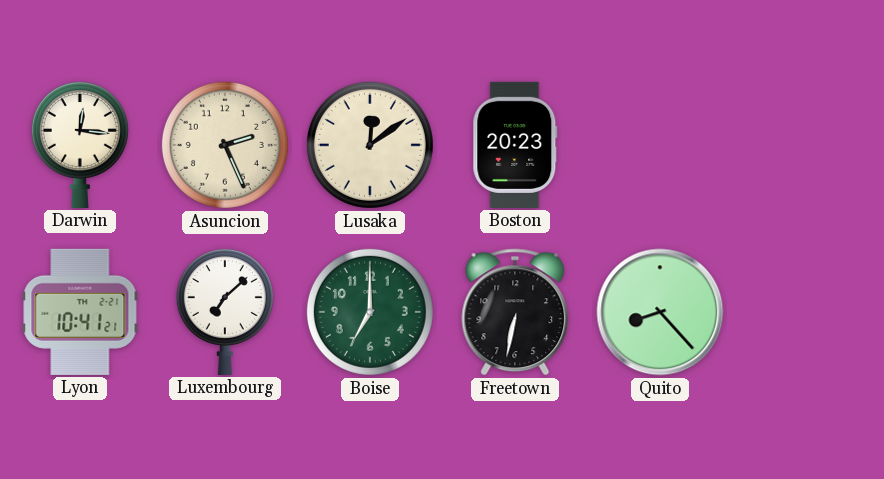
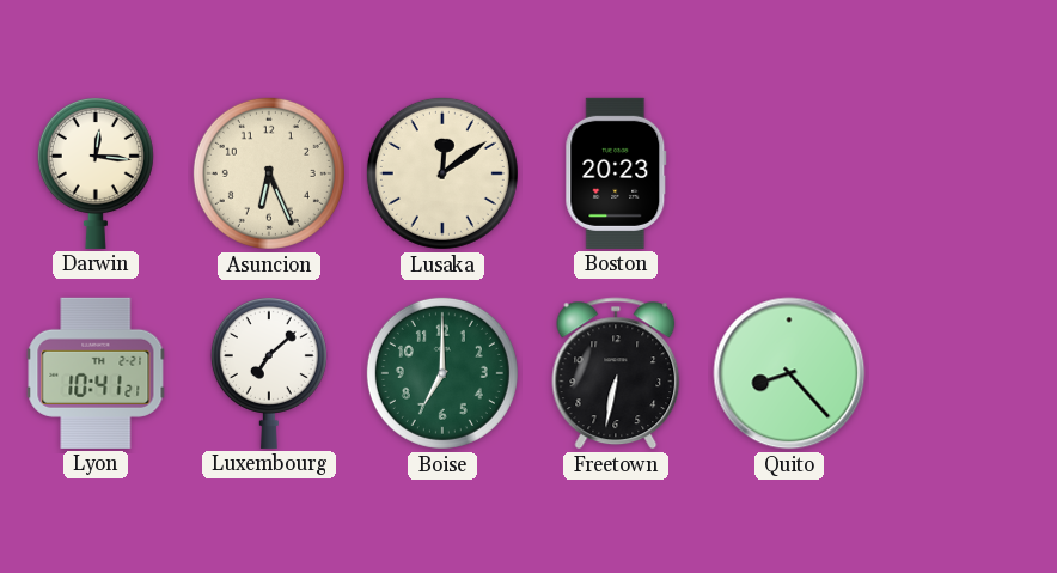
Asuncion: 2:26 -> 6:26 (269, 173)
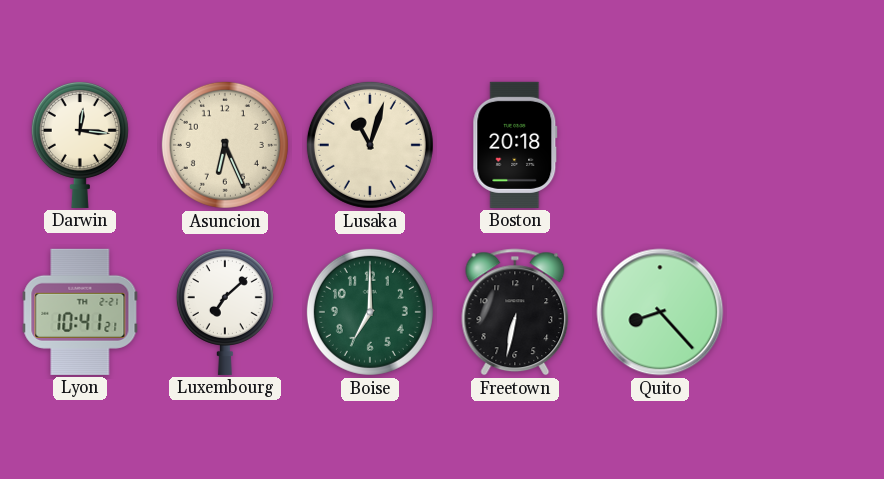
Lusaka: 12:09 -> 11:03 (370, 145)
Boston: 20:23 -> 20:18 (515, 145)
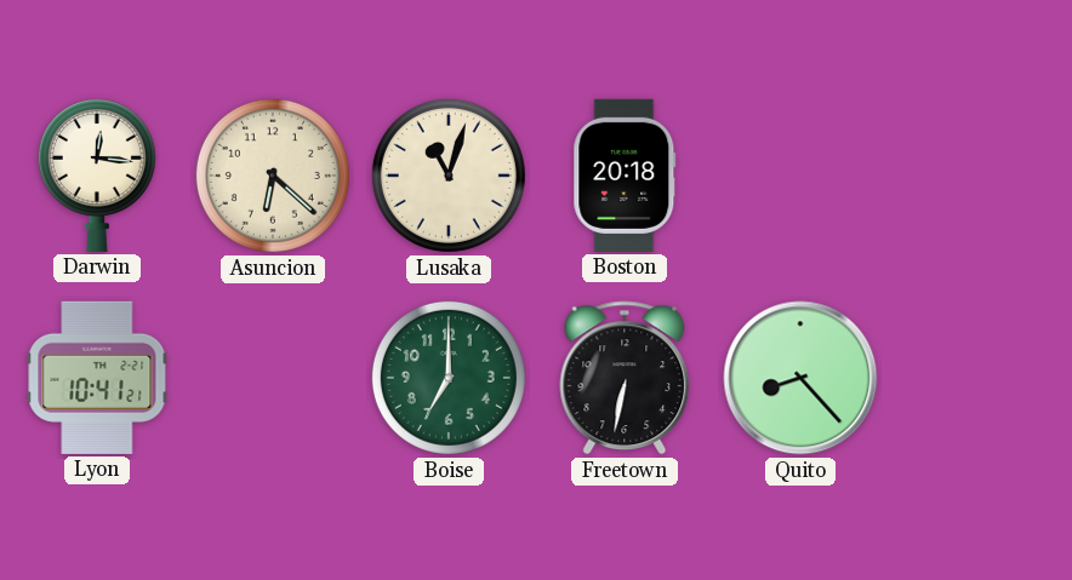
Asuncion: 6:26 -> 6:22 (273, 176)
Luxembourg: 7:08 -> none (225, 311)
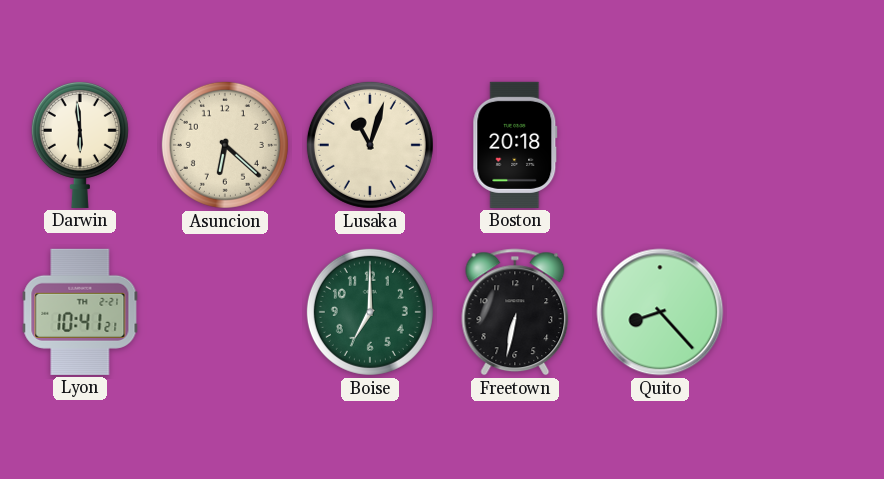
Darwin: 12:16 -> 5:59 (80, 144)
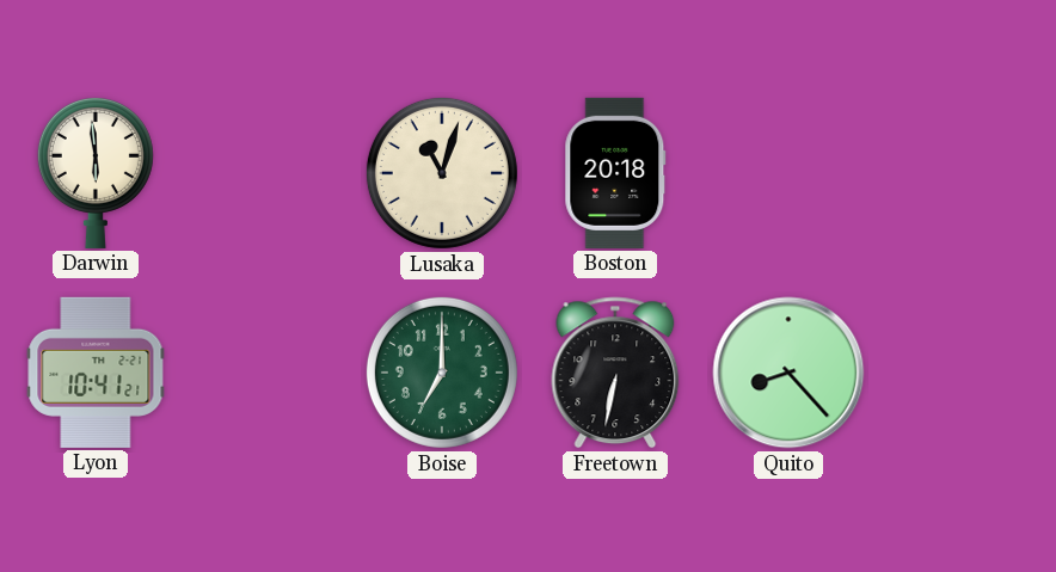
Asuncion: 6:22 -> none (225, 145)
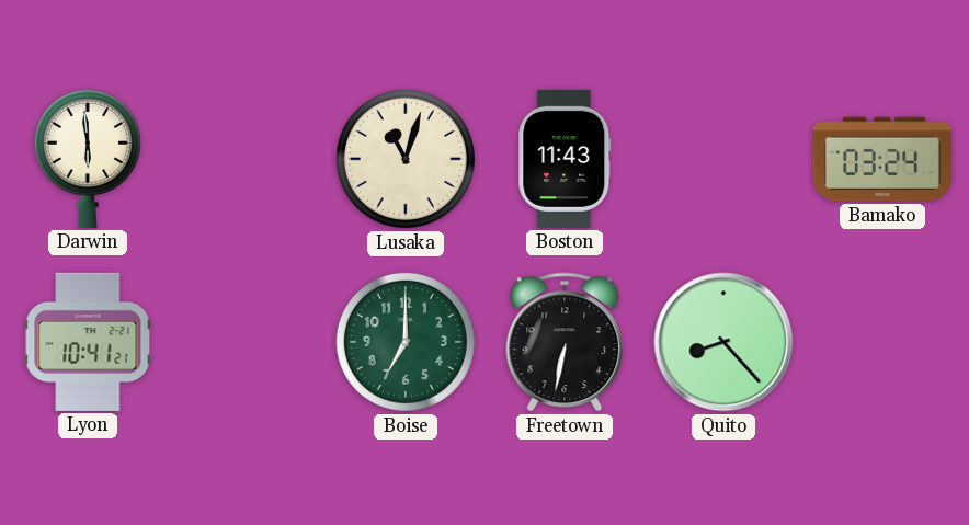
Boston: 20:18 -> 11:43 (565, 159)
Bamako: none -> 03:24 (882, 159)
